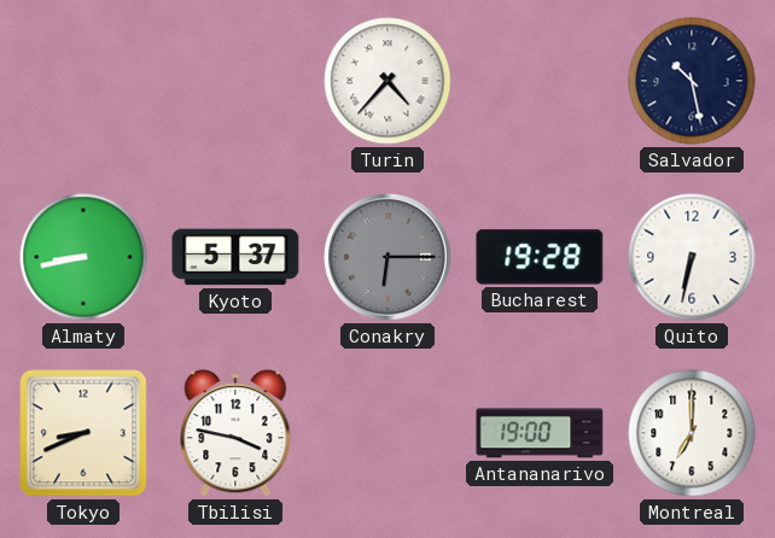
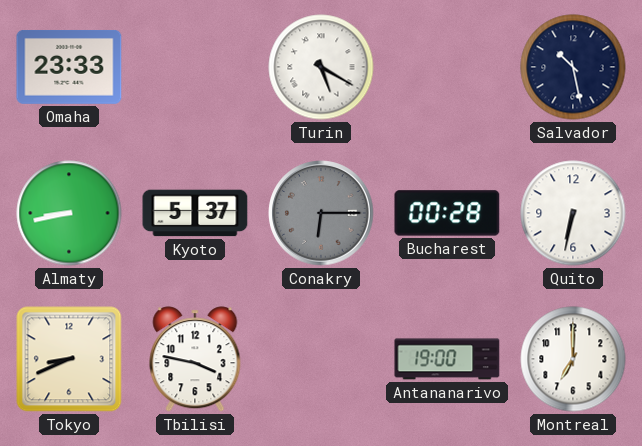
Omaha: none -> 23:33 (69, 67)
Turin: 4:37 -> 5:20 (321, 67)
Bucharest: 19:28 -> 00:28 (447, 213)
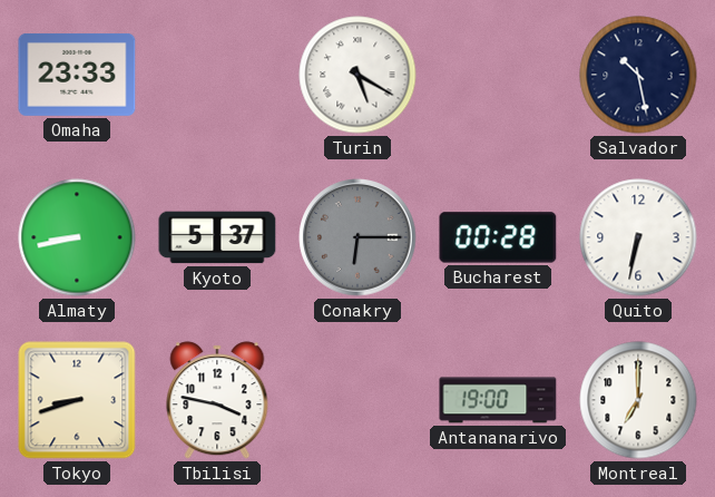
Tokyo: 8:41 -> 8:42 (77, 400)
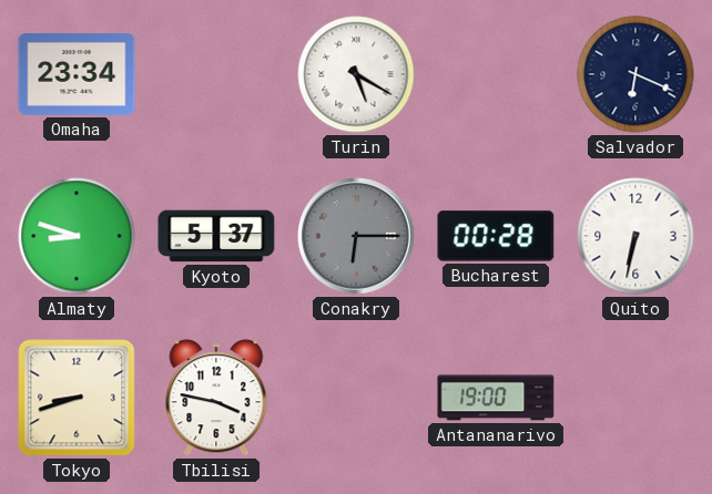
Omaha: 23:33 -> 23:34 (77, 74)
Salvador: 10:28 -> 6:19 (635, 74)
Almaty: 8:43 -> 8:48 (77, 236)
Montreal: 7:00 -> none (638, 400)
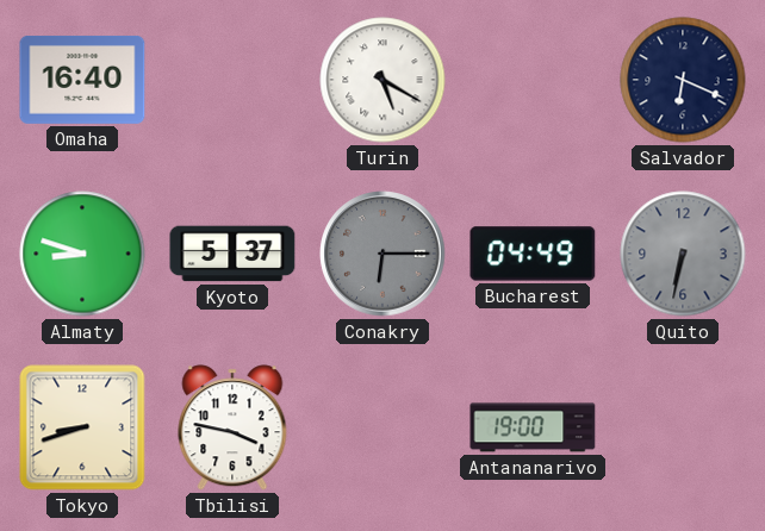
Omaha: 23:34 -> 16:40 (82, 80)
Bucharest: 00:28 -> 04:49 (533, 254)
Quito dial: white -> grey (683, 254)
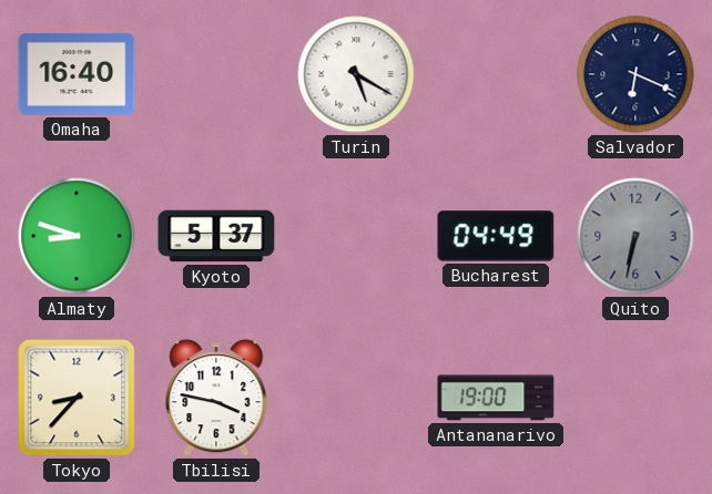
Conakry: 6:15 -> none (382, 254)
Tokyo: 8:42 -> 8:37 (77, 398)
